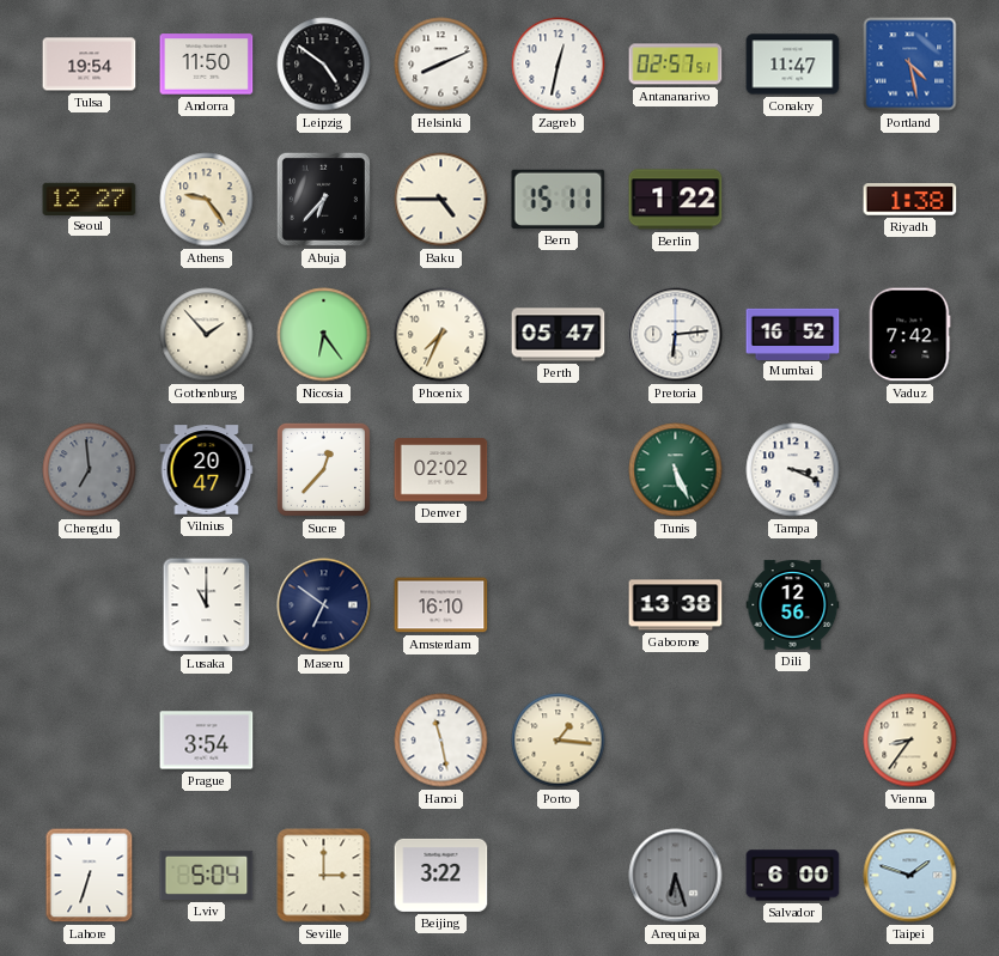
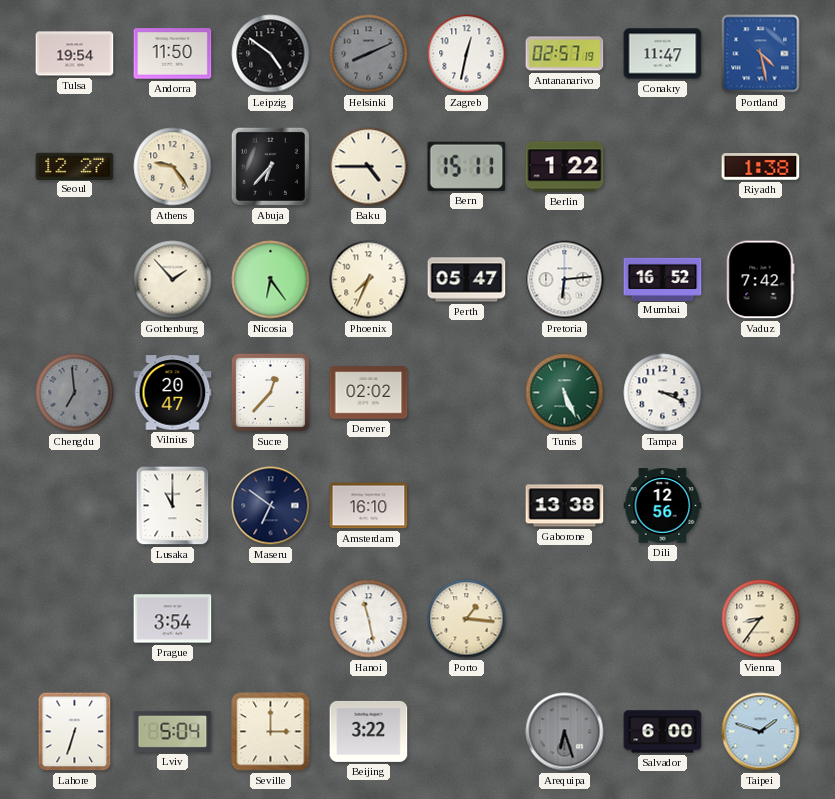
Helsinki dial: white -> grey (369, 54)
Antananarivo: 02:57:51 -> 02:57:19 (565, 54)
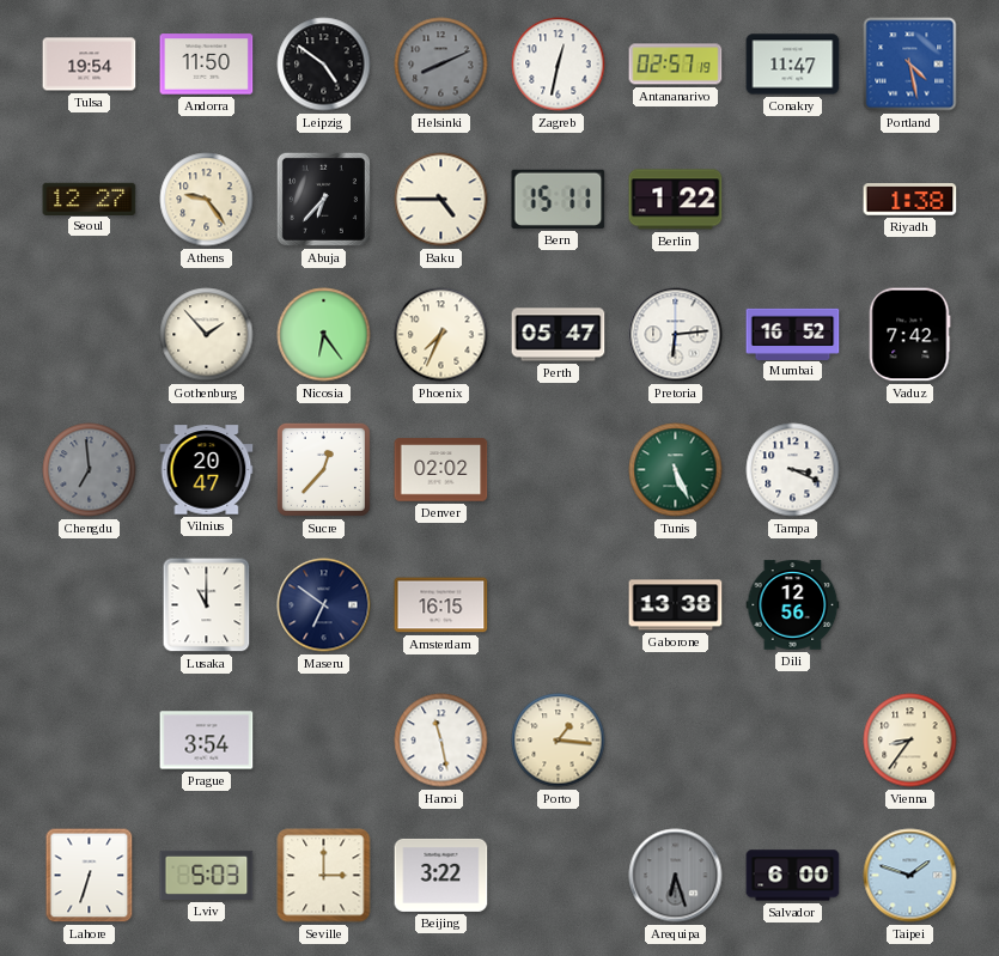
Amsterdam: 16:10 -> 16:15 (441, 605)
Lviv: 5:04 -> 5:03 (207, 875)
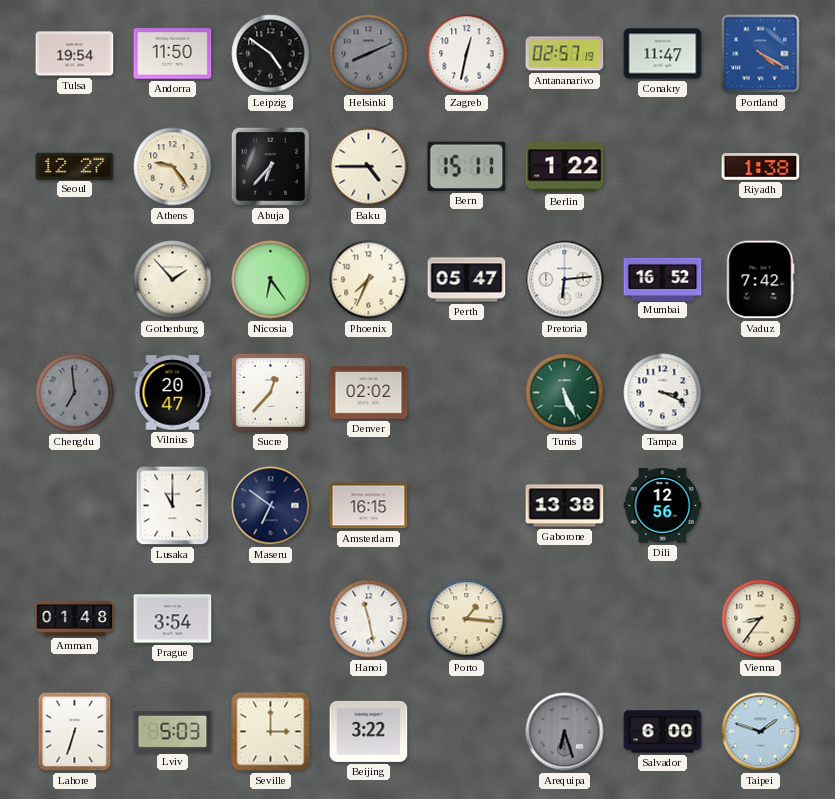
Portland: 4:28 -> 4:20 (761, 54)
Amman: none -> 01:48 (75, 618)
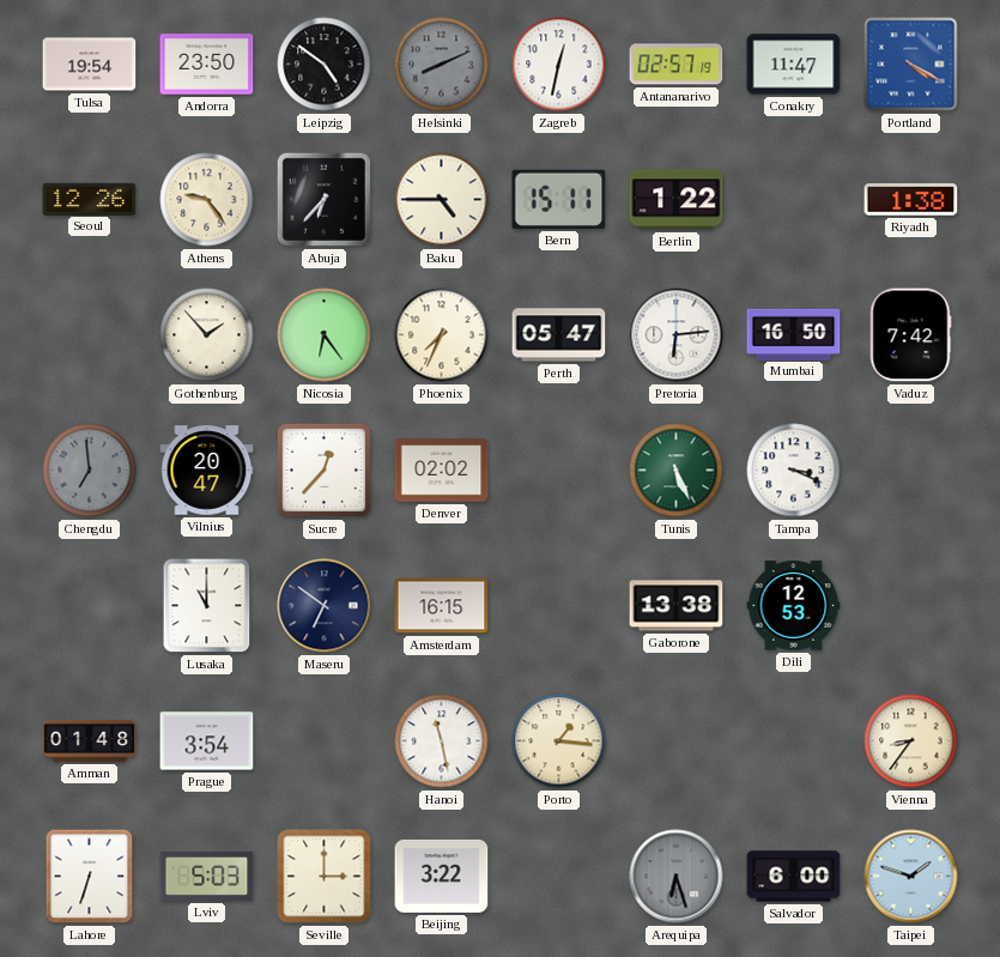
Andorra: 11:50 -> 23:50 (207, 65)
Seoul: 12:27 -> 12:26 (90, 199)
Mumbai: 16:52 -> 16:50 (794, 334)
Dili: 12:56 -> 12:53 (794, 606)
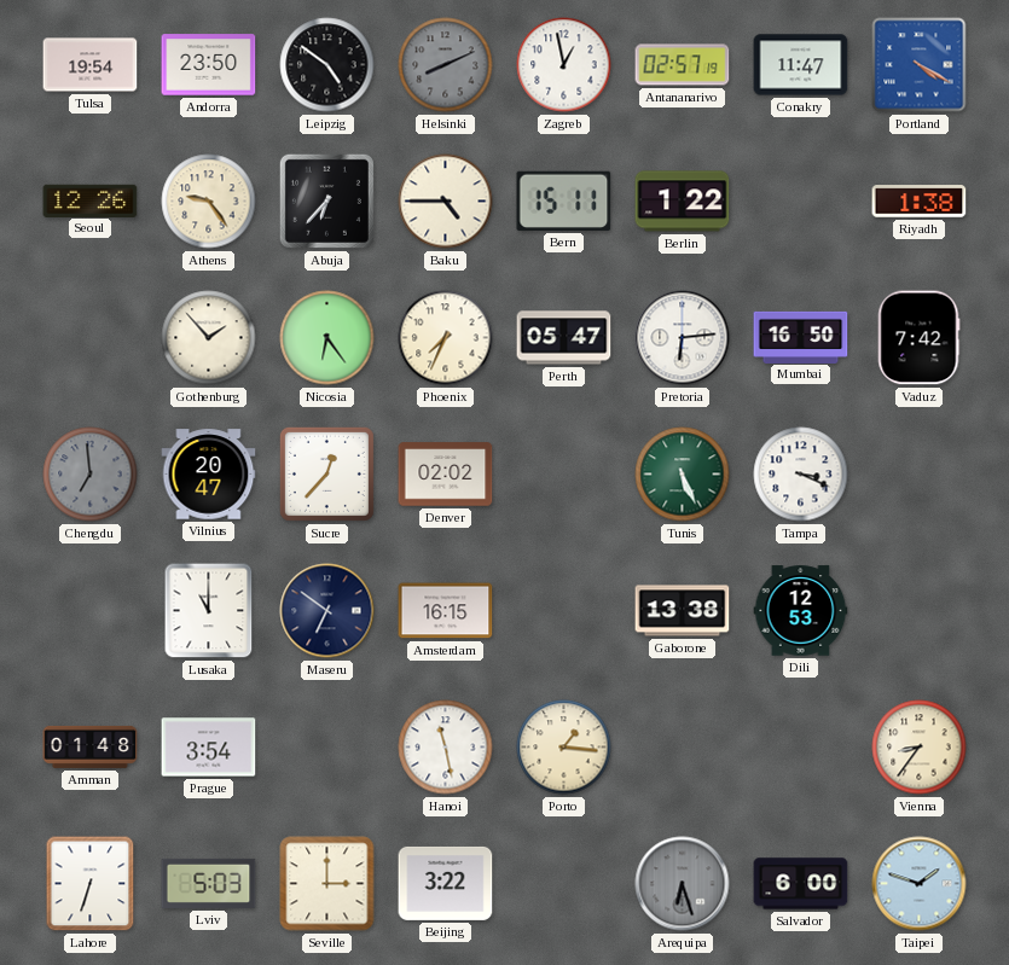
Zagreb: 12:32 -> 12:58 (564, 65)
